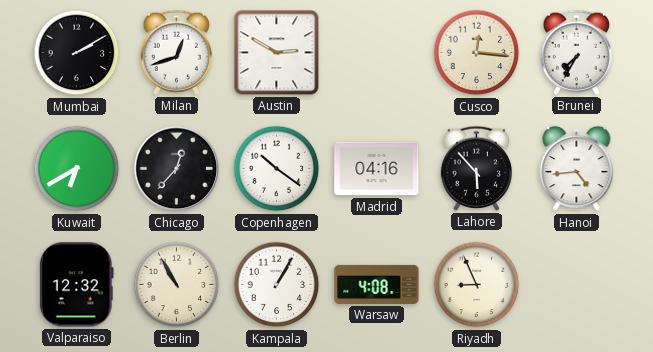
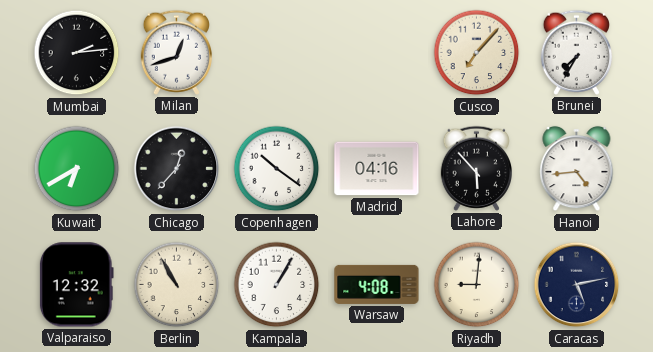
Mumbai: 2:10 -> 2:14 (77, 53)
Austin: 2:50 -> none (277, 53)
Cusco: 12:16 -> 7:07 (477, 53)
Riyadh: 8:56 -> 9:01 (477, 285)
Caracas: none -> 5:13 (577, 285)
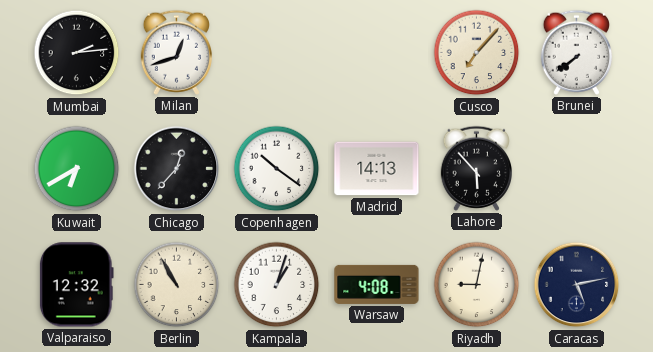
Brunei: 7:35 -> 7:39 (576, 52)
Madrid: 04:16 -> 14:13 (377, 169)
Hanoi: 4:44 -> none (577, 169)
Kampala: 1:05 -> 1:03 (277, 285)
Riyadh: 9:01 -> 9:02 (477, 285)
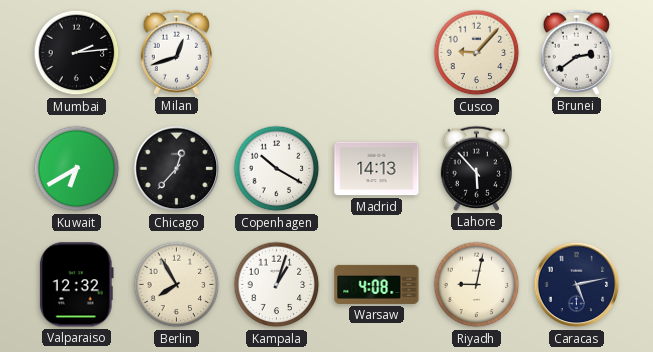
Cusco: 7:07 -> 9:07 (477, 53)
Brunei: 7:39 -> 2:39 (576, 52)
Copenhagen: 10:21 -> 10:20 (277, 169)
Berlin: 10:55 -> 7:55 (177, 285)
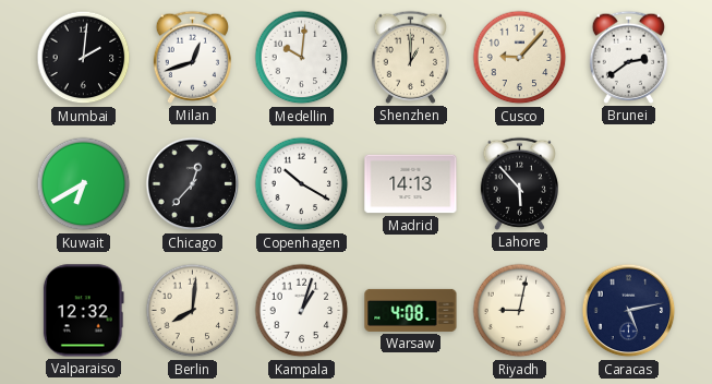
Mumbai: 2:14 -> 2:01 (84, 58)
Medellin: none -> 10:01 (302, 58)
Shenzhen: none -> 1:00 (410, 57)
Berlin: 7:55 -> 8:01 (193, 311)
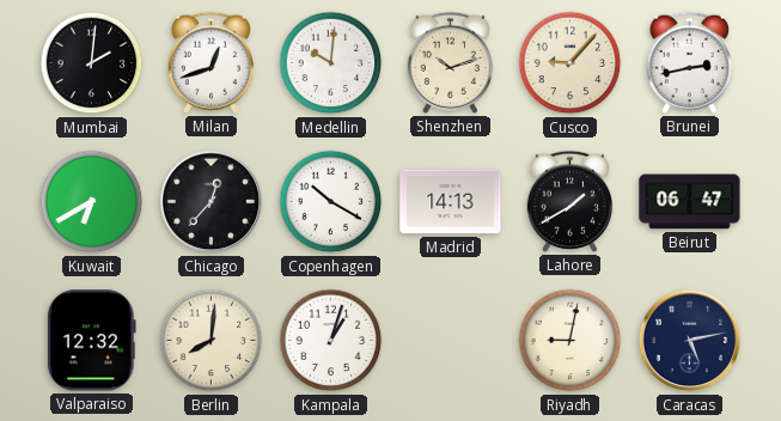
Shenzhen: 1:00 -> 10:12 (450, 62)
Brunei: 2:39 -> 2:43 (689, 62)
Lahore: 5:53 -> 1:40 (569, 201)
Beirut: none -> 06:47 (690, 202)
Warsaw: 4:08 -> none (411, 310)
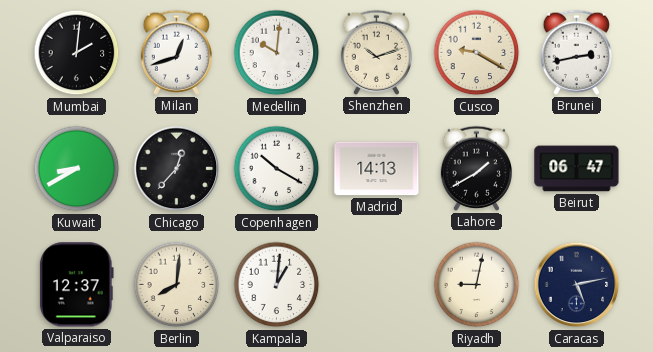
Cusco: 9:07 -> 9:20 (477, 53)
Kuwait: 6:40 -> 8:40 (77, 169)
Valparaiso: 12:32 -> 12:37 (76, 285)
Kampala: 1:03 -> 1:01 (277, 285)
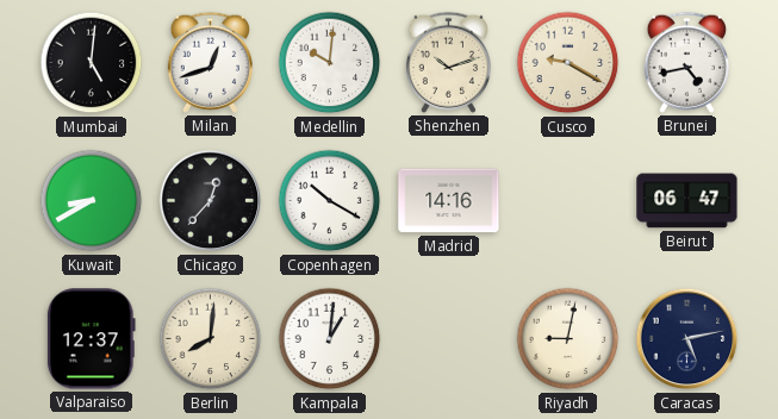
Mumbai: 2:01 -> 5:01 (92, 63)
Brunei: 2:43 -> 4:43 (686, 62)
Madrid: 14:13 -> 14:16 (449, 201)
Lahore: 1:40 -> none (476, 168)
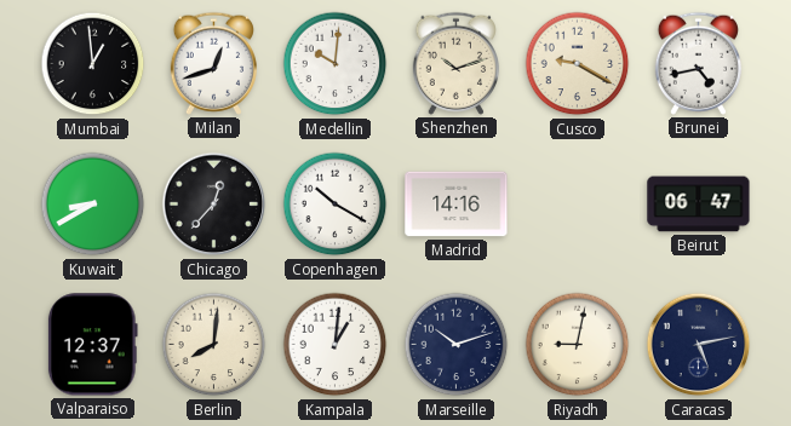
Mumbai: 5:01 -> 12:59 (93, 64)
Marseille: none -> 10:12 (457, 345)
